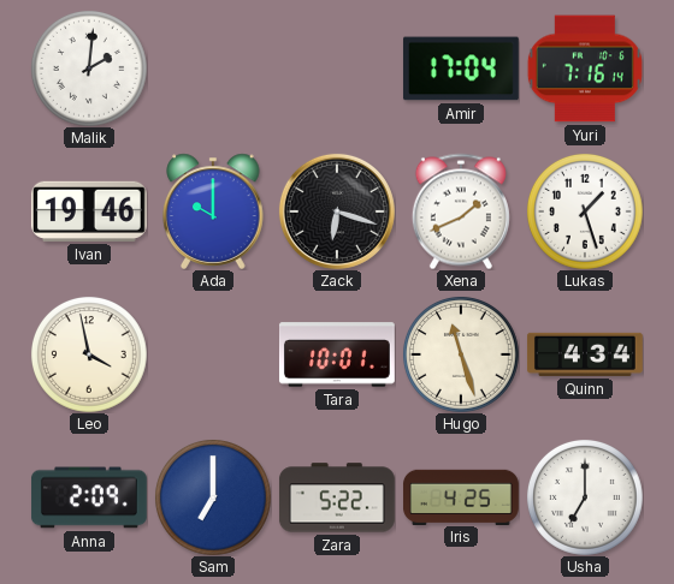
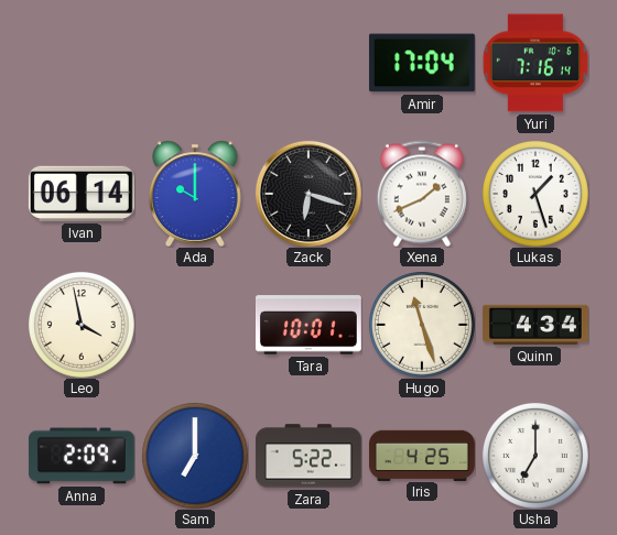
Malik: 2:01 -> none (89, 68)
Ivan: 19:46 -> 06:14 (82, 194)
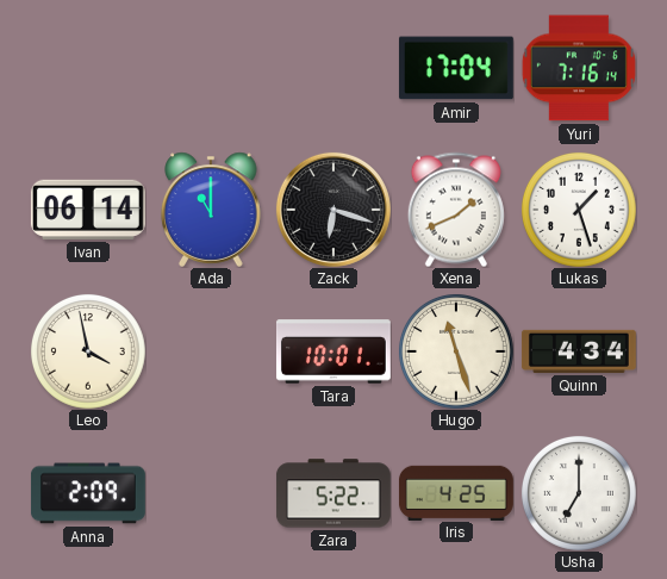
Ada: 10:00 -> 11:00 (211, 210)
Sam: 7:00 -> none (195, 456)
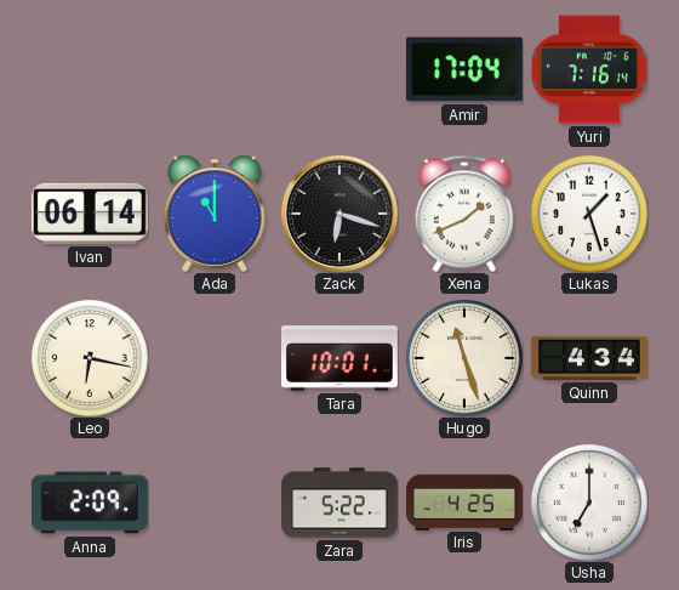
Leo: 3:58 -> 6:17 (90, 358)
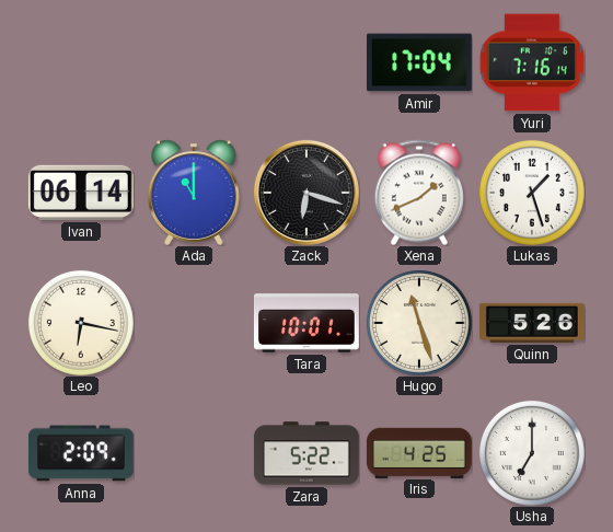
Quinn: 4:34 -> 5:26 (532, 323)
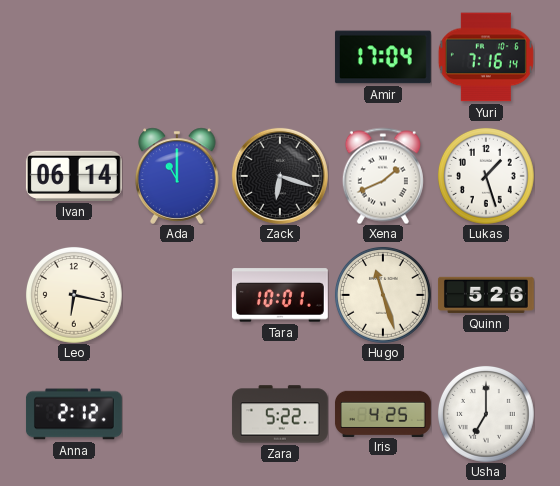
Anna: 2:09 -> 2:12 (74, 414)
